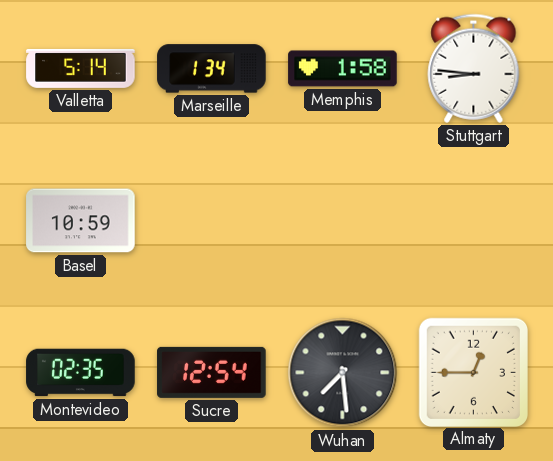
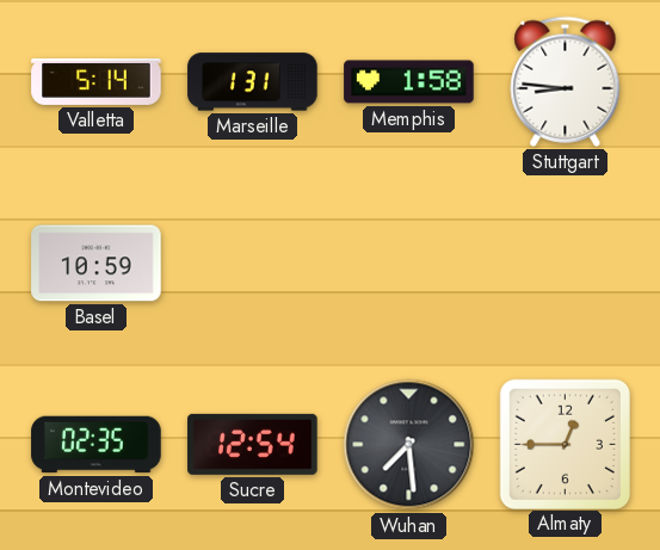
Marseille: 1:34 -> 1:31 (253, 82)
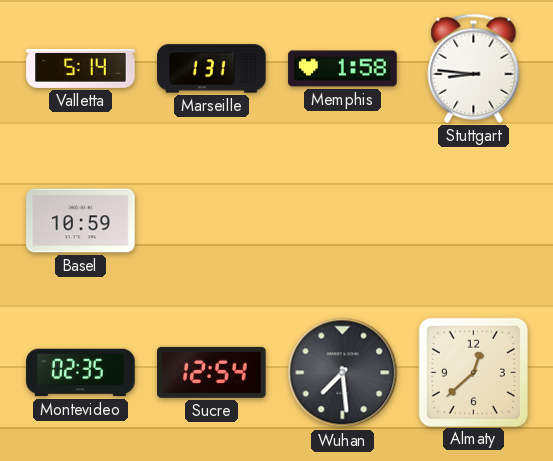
Almaty: 12:45 -> 12:38 (473, 372)
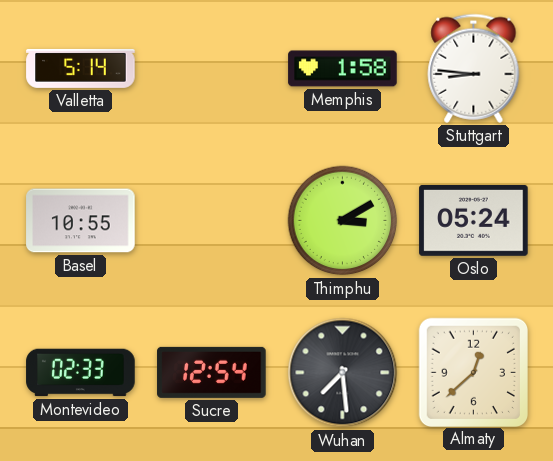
Marseille: 1:31 -> none (212, 69)
Basel: 10:59 -> 10:55 (81, 221)
Thimphu: none -> 3:10 (343, 221)
Oslo: none -> 05:24 (474, 220)
Montevideo: 02:35 -> 02:33 (81, 373)
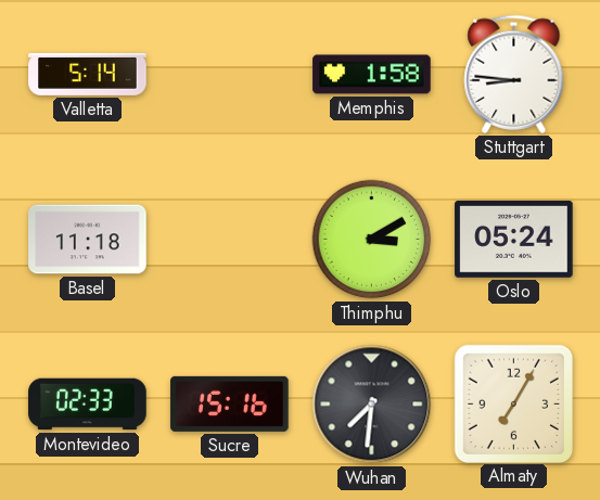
Basel: 10:55 -> 11:18 (88, 240)
Sucre: 12:54 -> 15:16 (230, 403)
Wuhan: 7:29 -> 7:31 (372, 405)
Almaty: 12:38 -> 7:05 (513, 403)
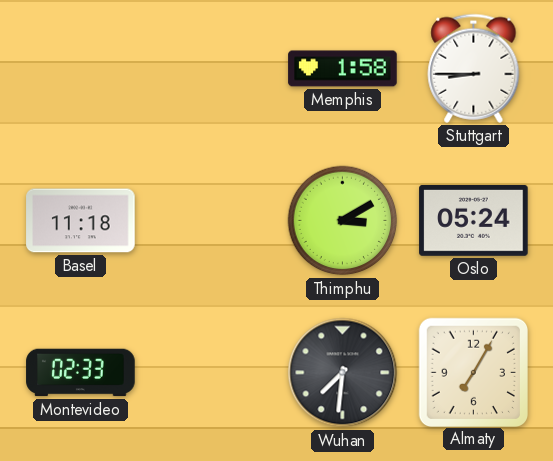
Valletta: 5:14 -> none (88, 74)
Stuttgart: 8:46 -> 8:45 (474, 68)
Sucre: 15:16 -> none (230, 403)
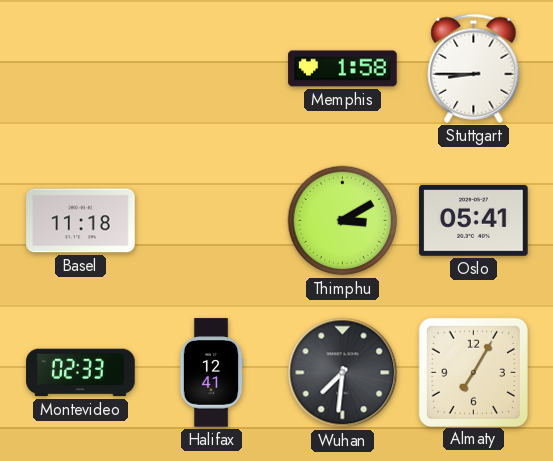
Oslo: 05:24 -> 05:41 (474, 220)
Halifax: none -> 12:41 (211, 373)
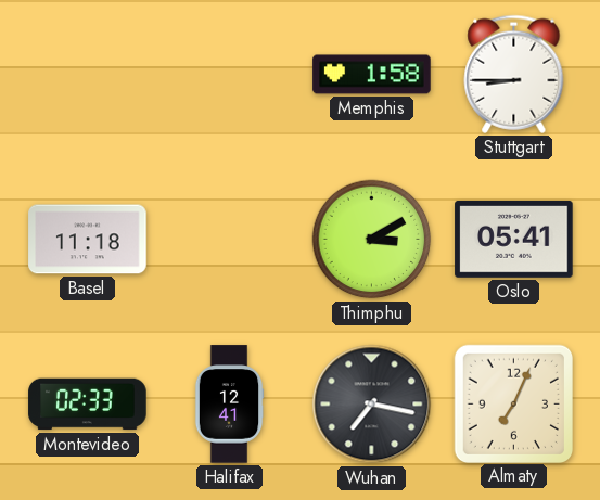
Wuhan: 7:31 -> 7:17 (372, 405)
Almaty: 7:05 -> 7:04 (513, 403)
